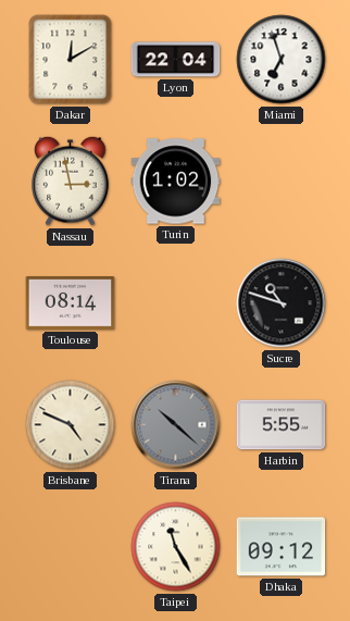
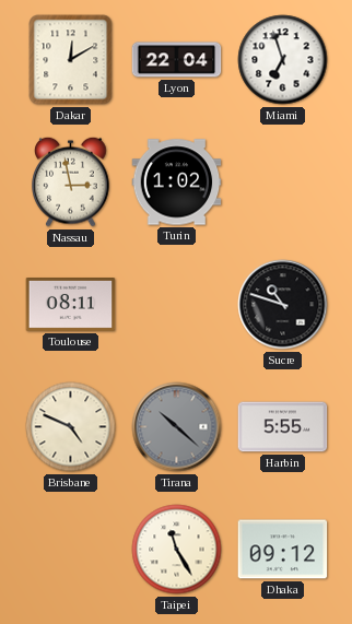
Toulouse: 08:14 -> 08:11 (71, 305)
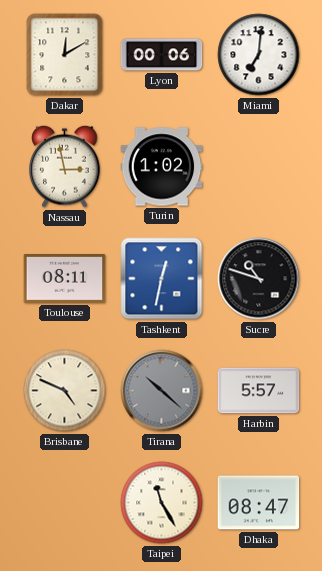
Lyon: 22:04 -> 00:06 (162, 55)
Miami: 6:57 -> 7:01 (259, 55)
Tashkent: none -> 12:32 (162, 279)
Harbin: 5:55 -> 5:57 (259, 391)
Dhaka: 09:12 -> 08:47 (259, 503)
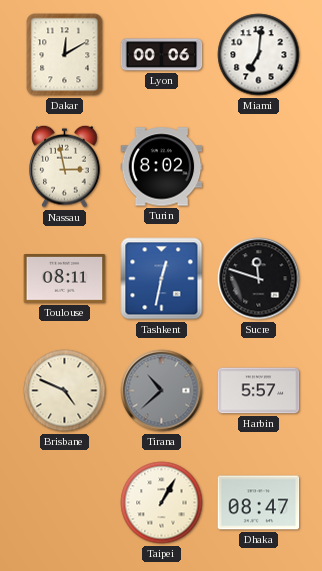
Turin: 1:02 -> 8:02 (162, 167)
Sucre: 10:48 -> 11:48 (259, 279)
Tirana: 10:22 -> 10:38 (162, 391)
Taipei: 11:25 -> 1:05 (162, 503)
